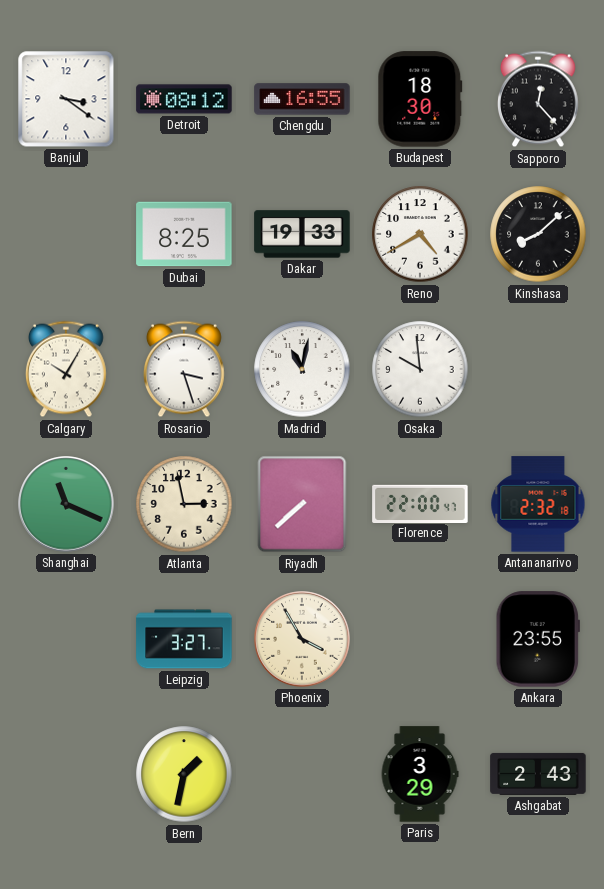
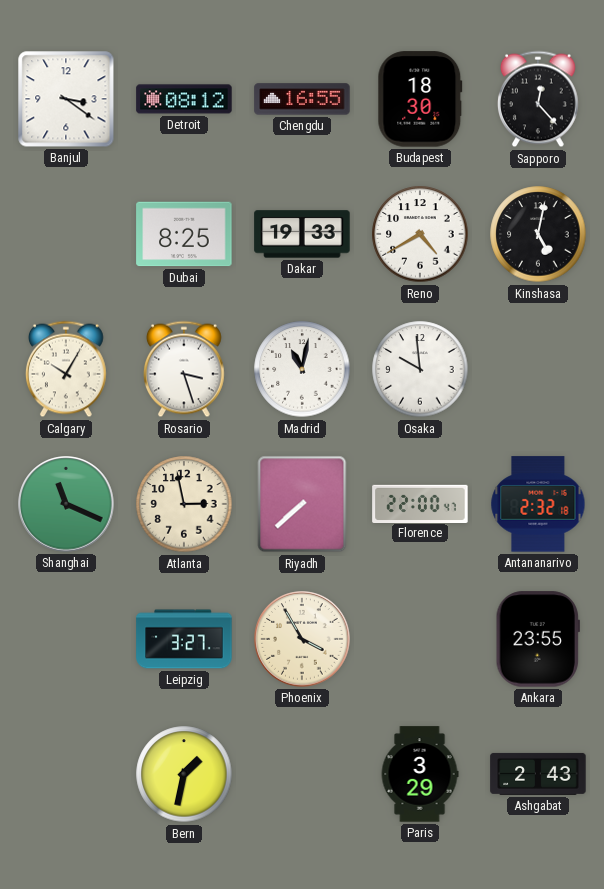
Kinshasa: 8:08 -> 5:02 (538, 234)
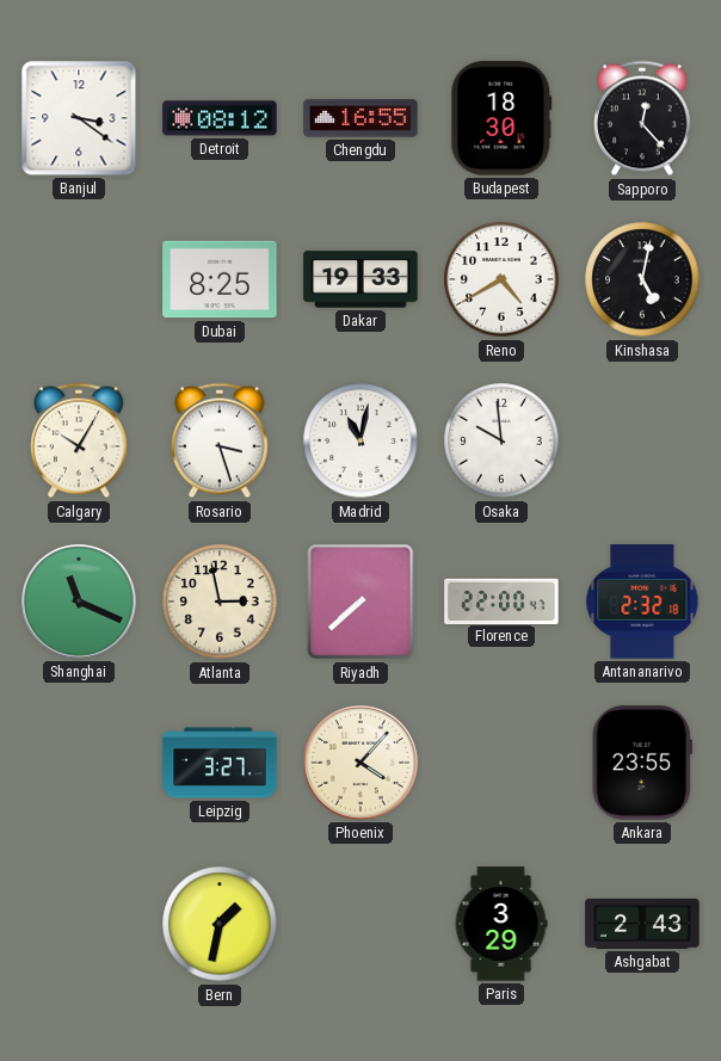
Phoenix: 3:55 -> 4:07 (360, 763)
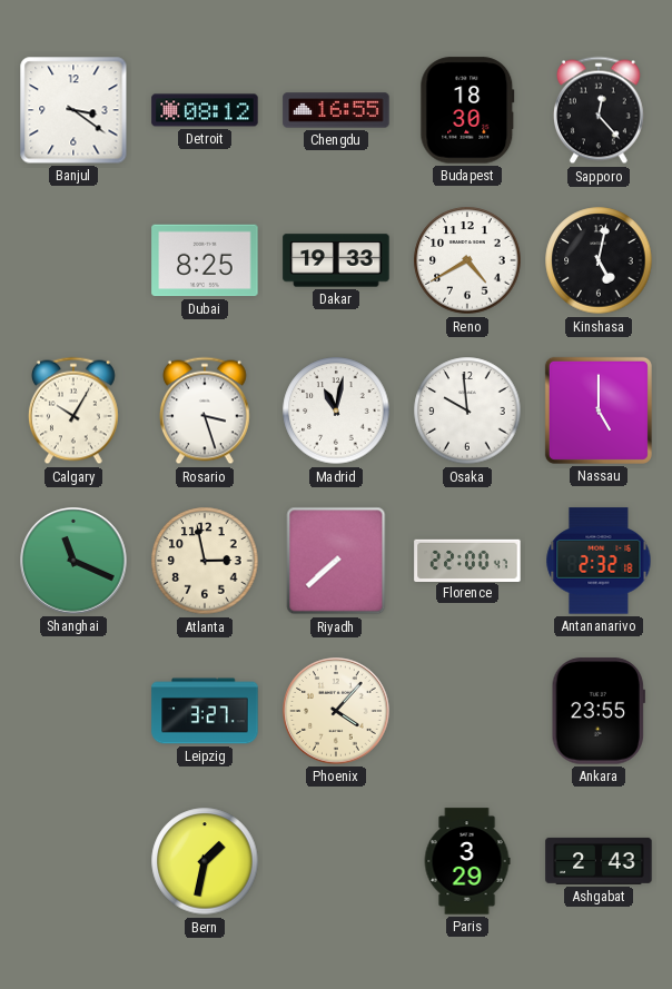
Nassau: none -> 5:00 (599, 411)
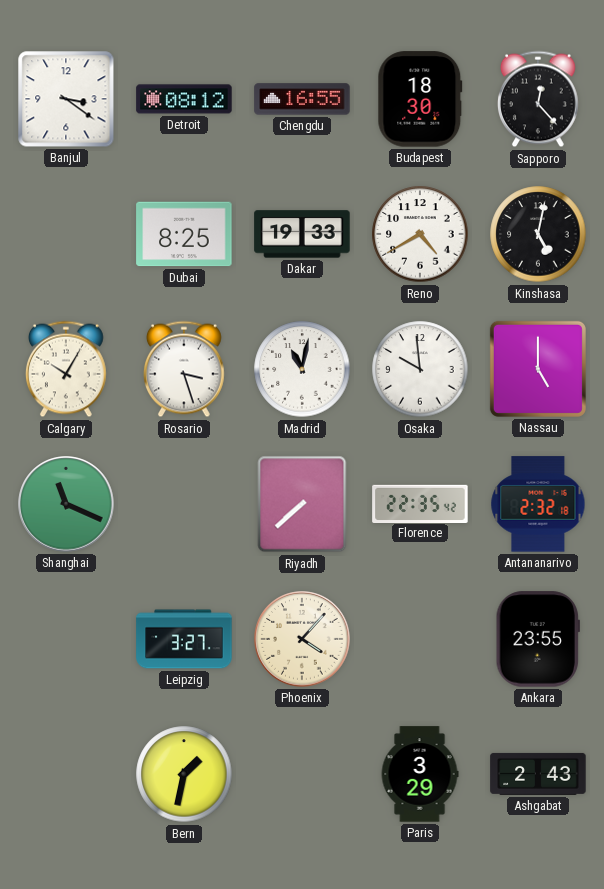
Atlanta: 2:58 -> none (205, 561)
Florence: 22:00 -> 22:35 (420, 503)
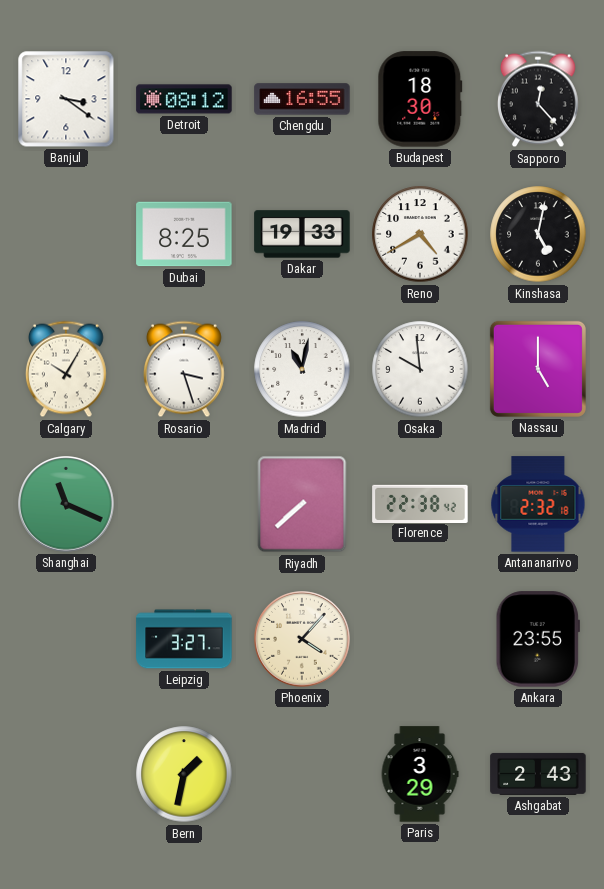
Florence: 22:35 -> 22:38 (420, 503)
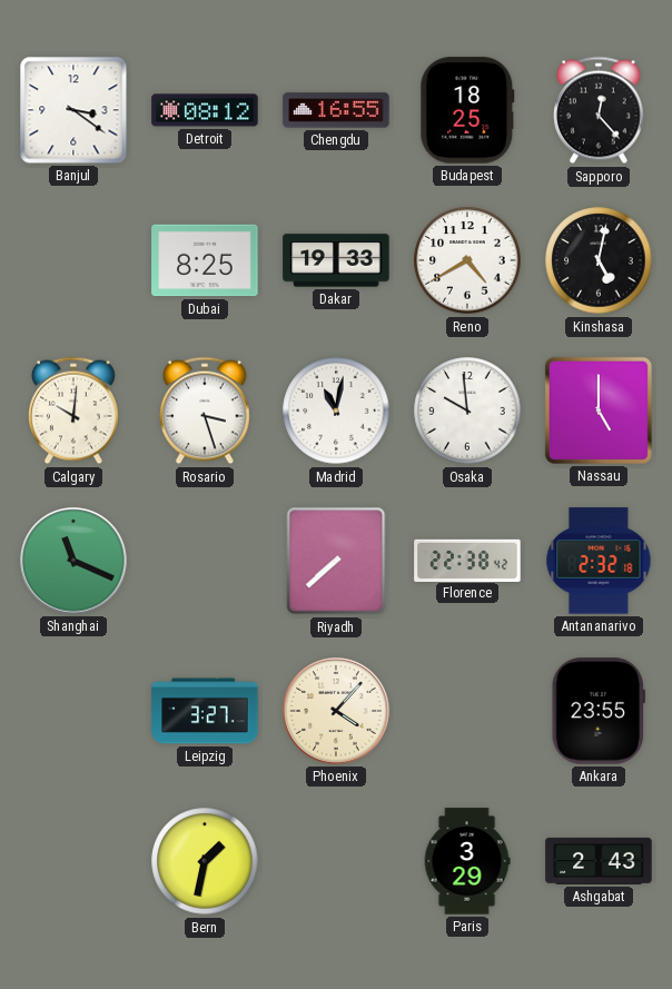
Budapest: 18:30 -> 18:25 (467, 110)
Calgary: 10:05 -> 10:01 (73, 411)
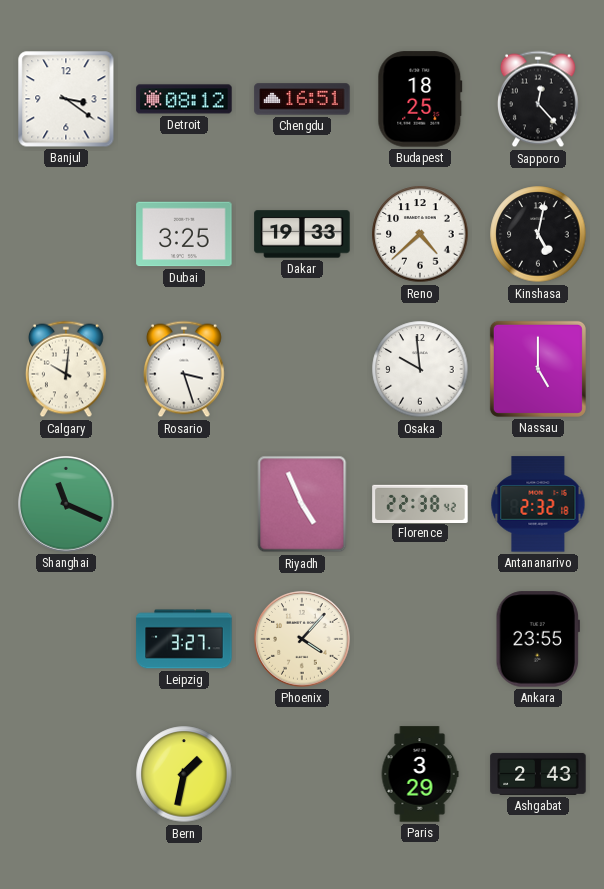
Chengdu: 16:55 -> 16:51 (302, 99)
Dubai: 8:25 -> 3:25 (184, 234)
Reno: 4:40 -> 4:38 (420, 234)
Madrid: 11:02 -> none (336, 411)
Riyadh: 7:38 -> 4:56 (302, 504)
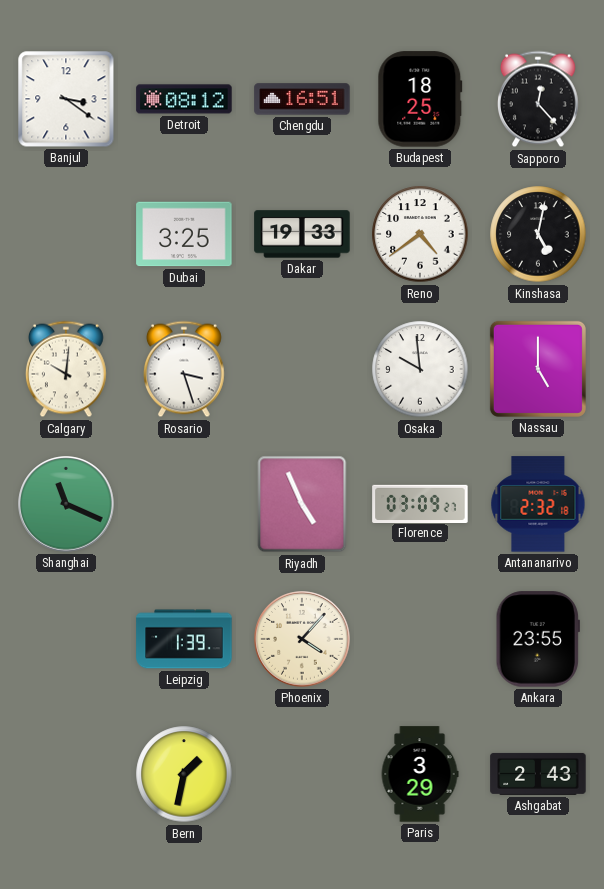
Reno: 4:38 -> 4:39 (420, 234)
Florence: 22:38 -> 03:09 (420, 503)
Leipzig: 3:27 -> 1:39 (184, 639)
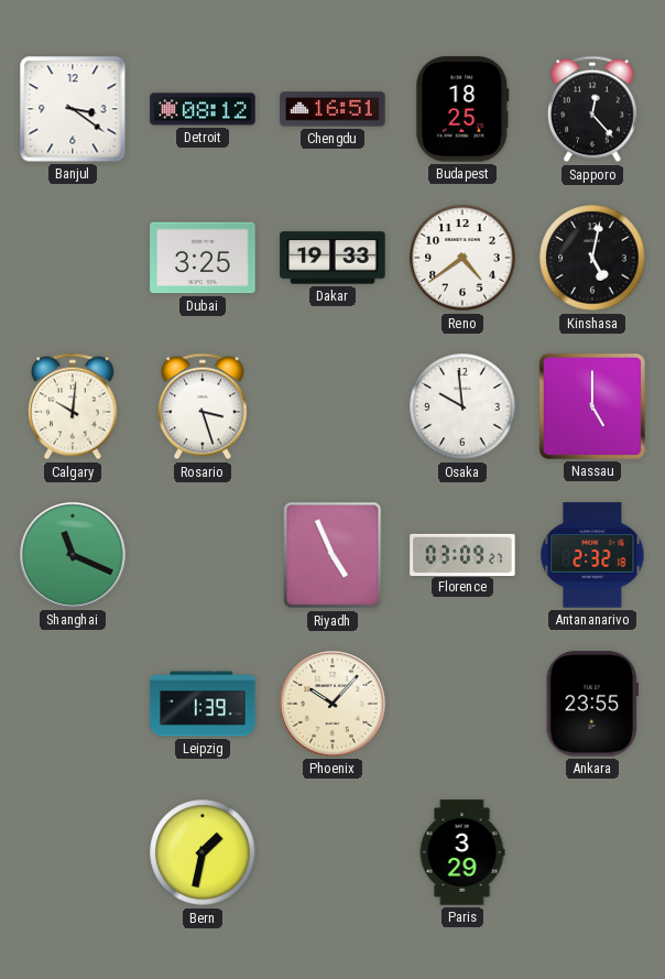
Phoenix: 4:07 -> 10:07 (332, 704)
Ashgabat: 2:43 -> none (538, 774)
